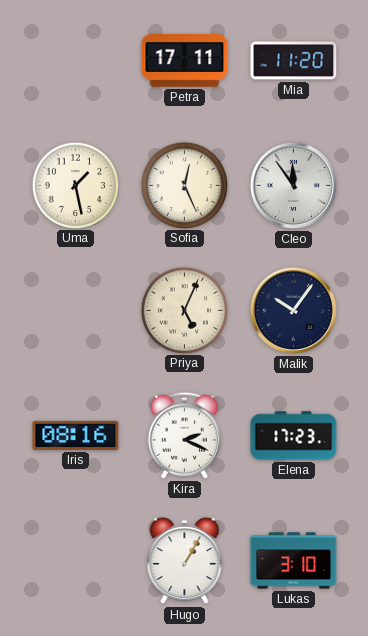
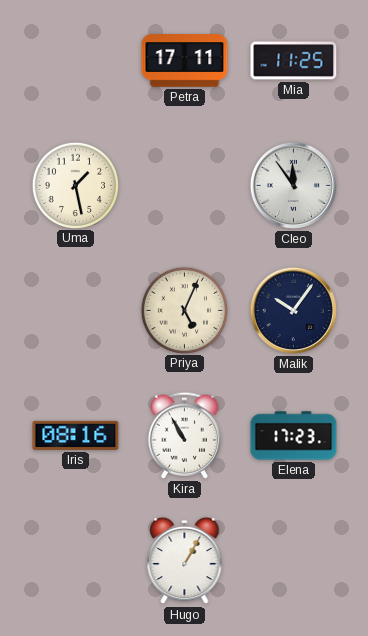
Mia: 11:20 -> 11:25 (294, 61)
Sofia: 12:26 -> none (184, 185)
Kira: 2:19 -> 10:55 (184, 435)
Lukas: 3:10 -> none (294, 561)
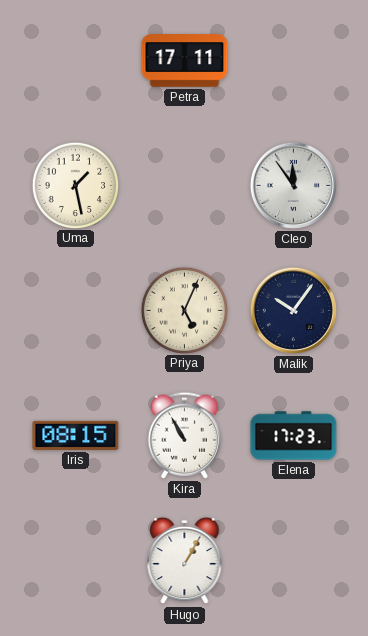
Mia: 11:25 -> none (294, 61)
Iris: 08:16 -> 08:15 (76, 435)
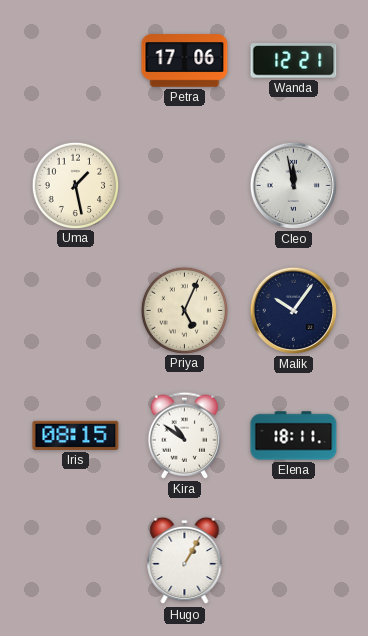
Petra: 17:11 -> 17:06 (185, 61)
Wanda: none -> 12:21 (294, 61)
Cleo: 11:54 -> 11:58 (293, 185)
Kira: 10:55 -> 10:51 (184, 435)
Elena: 17:23 -> 18:11 (294, 436)
